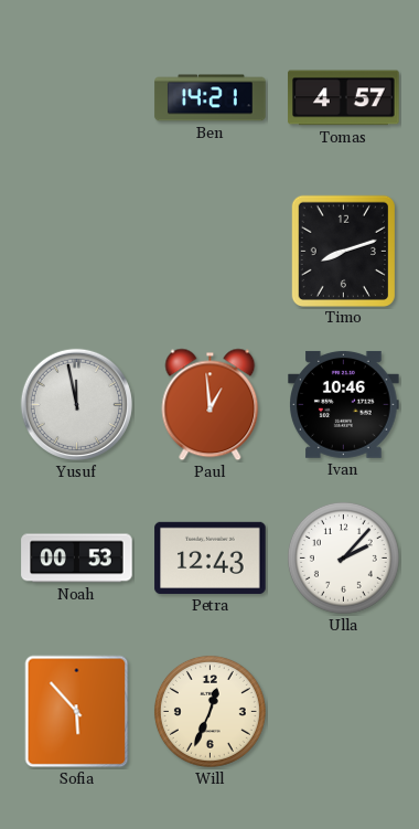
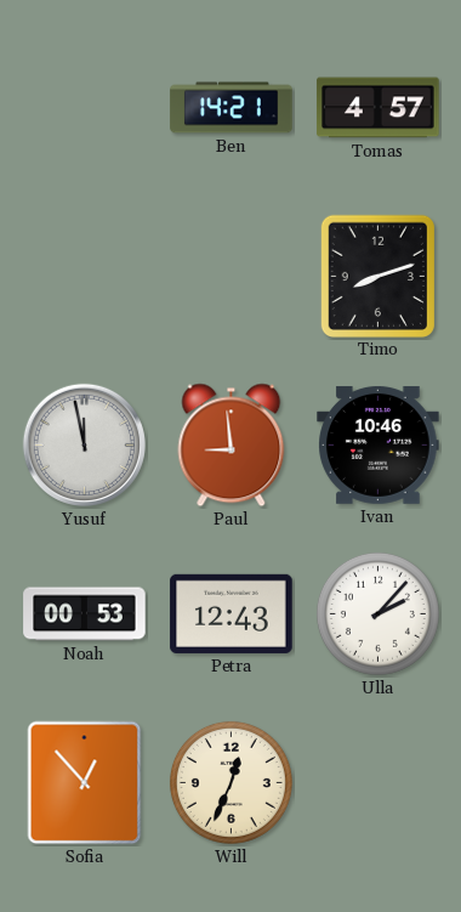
Paul: 12:59 -> 8:59 (232, 446)
Sofia: 5:53 -> 12:53 (85, 783)
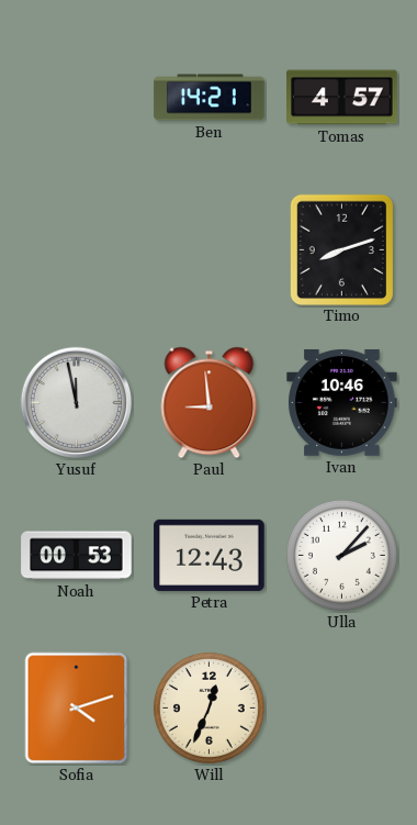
Sofia: 12:53 -> 4:12 (77, 709)
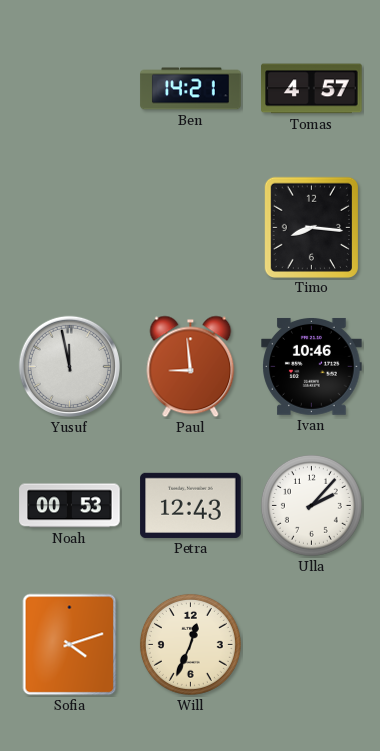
Timo: 8:12 -> 8:16 (311, 227)
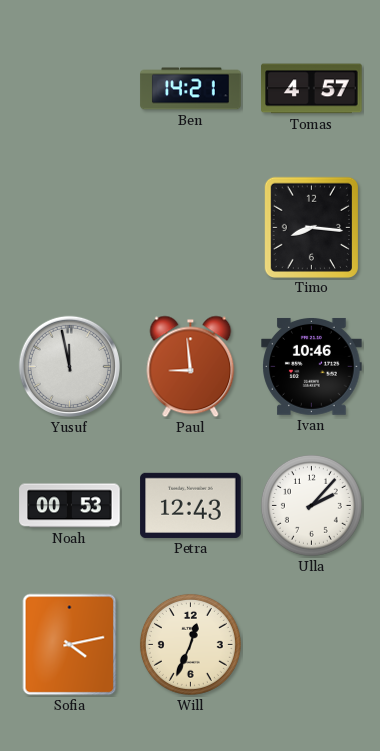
Sofia: 4:12 -> 4:13 (70, 645)
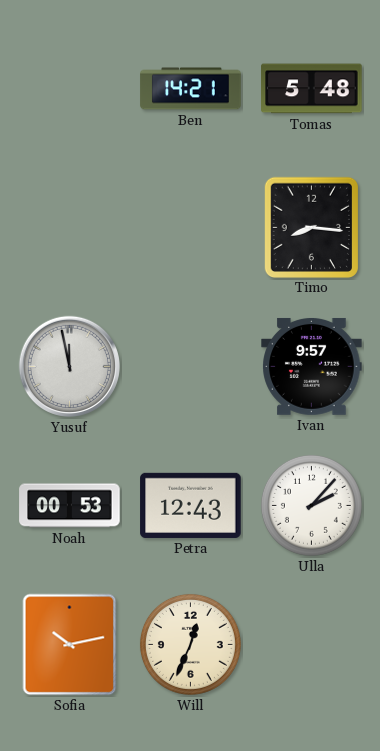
Tomas: 4:57 -> 5:48 (312, 89)
Paul: 8:59 -> none (191, 367)
Ivan: 10:46 -> 9:57 (312, 366)
Sofia: 4:13 -> 10:13 (70, 645)
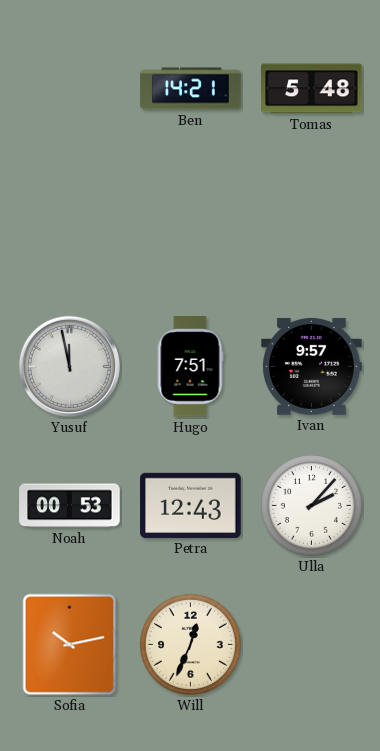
Timo: 8:16 -> none (311, 227)
Hugo: none -> 7:51 (190, 367)
